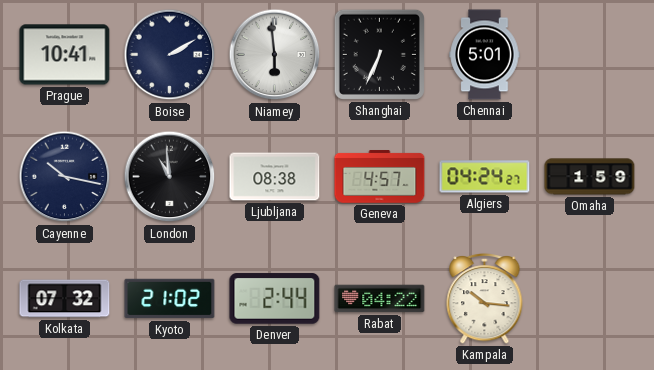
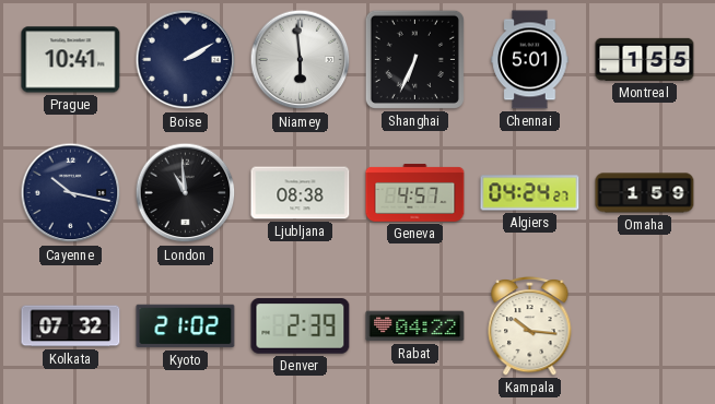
Montreal: none -> 1:55 (645, 59)
Denver: 2:44 -> 2:39 (301, 326)
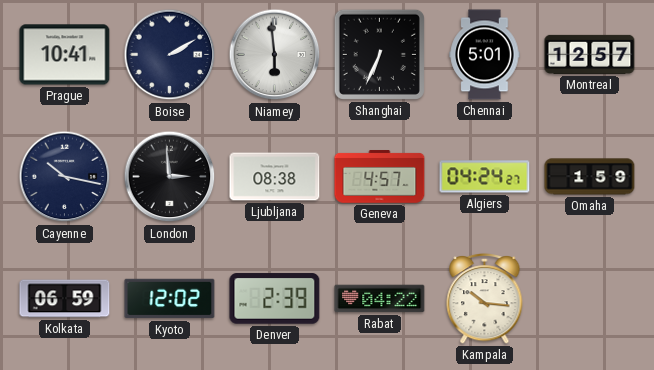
Montreal: 1:55 -> 12:57 (590, 54)
London: 10:59 -> 2:59 (170, 177)
Kolkata: 07:32 -> 06:59 (65, 299)
Kyoto: 21:02 -> 12:02 (170, 299)
